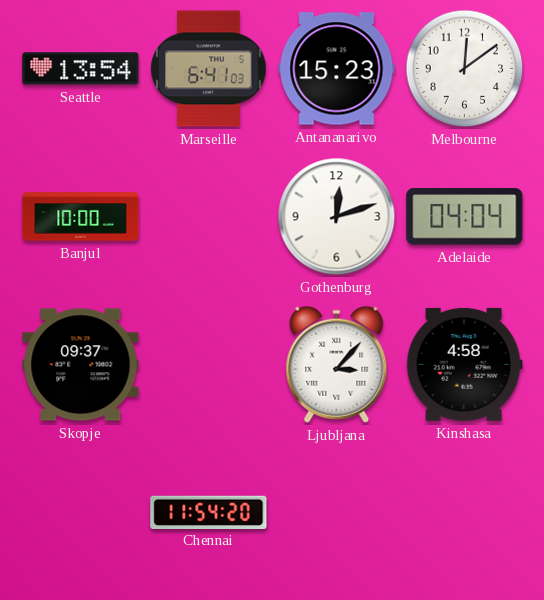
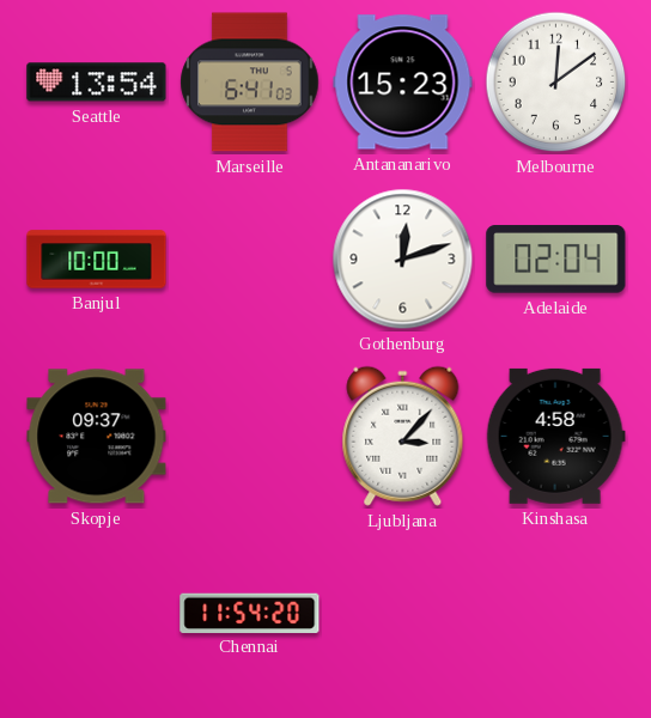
Adelaide: 04:04 -> 02:04 (556, 260)
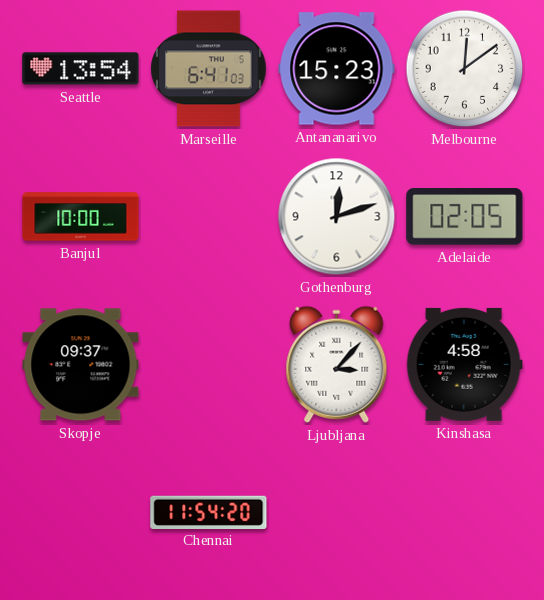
Adelaide: 02:04 -> 02:05 (465, 217)
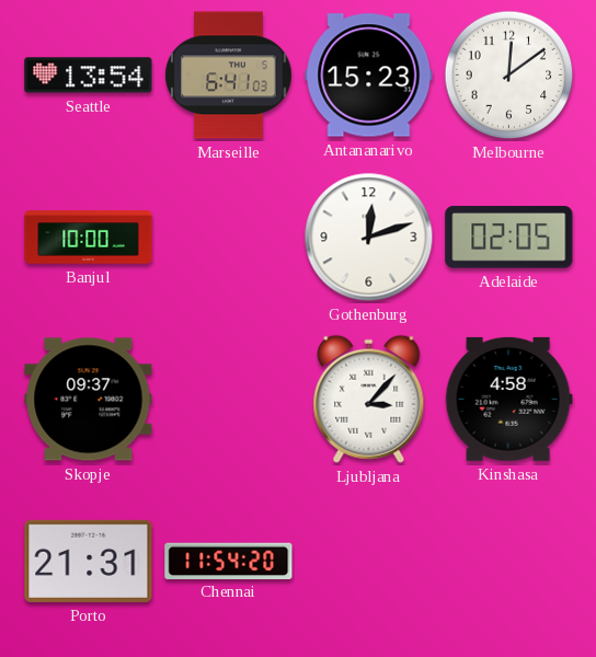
Porto: none -> 21:31 (89, 561)
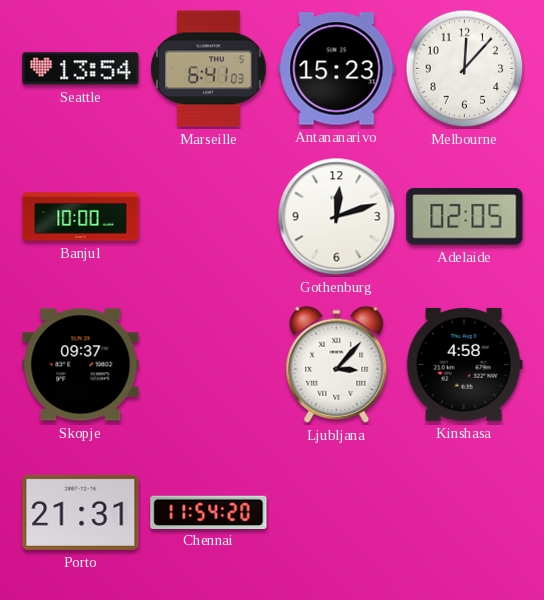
Melbourne: 12:09 -> 12:07 (465, 69)
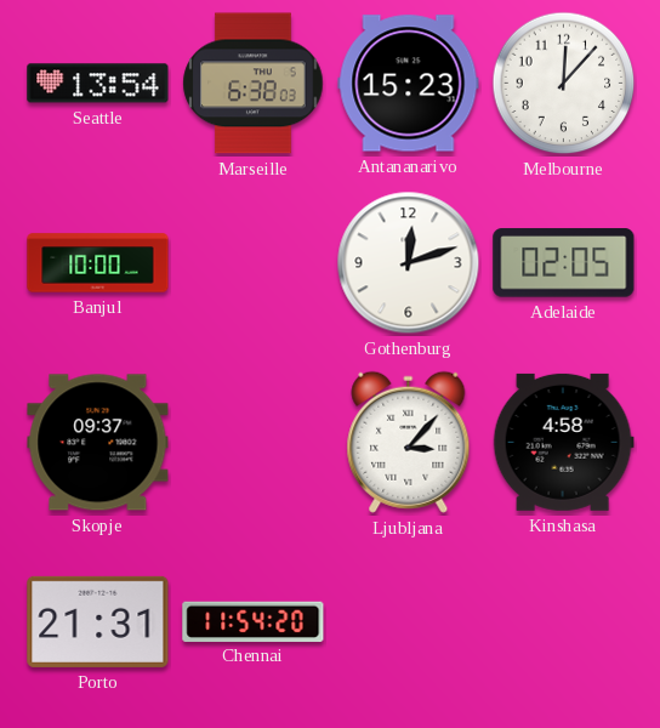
Marseille: 6:41 -> 6:38 (254, 84)
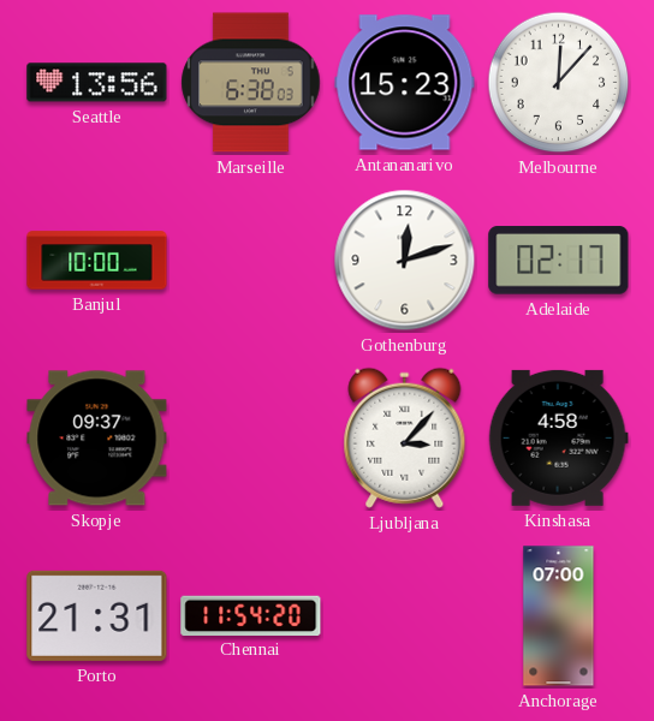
Seattle: 13:54 -> 13:56 (97, 83)
Adelaide: 02:05 -> 02:17 (559, 261)
Anchorage: none -> 07:00 (559, 616)
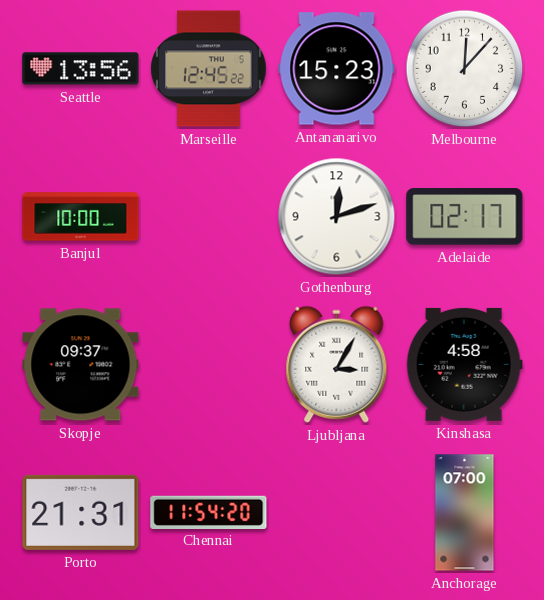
Marseille: 6:38 -> 12:45 (209, 69)
Ljubljana: 3:07 -> 3:05 (337, 364)
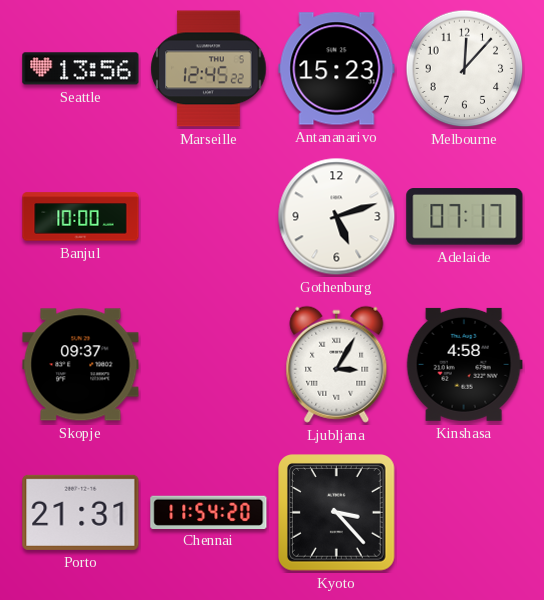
Gothenburg: 12:12 -> 5:12 (337, 217)
Adelaide: 02:17 -> 07:17 (465, 217)
Kyoto: none -> 3:23 (337, 513)
Anchorage: 07:00 -> none (465, 513)
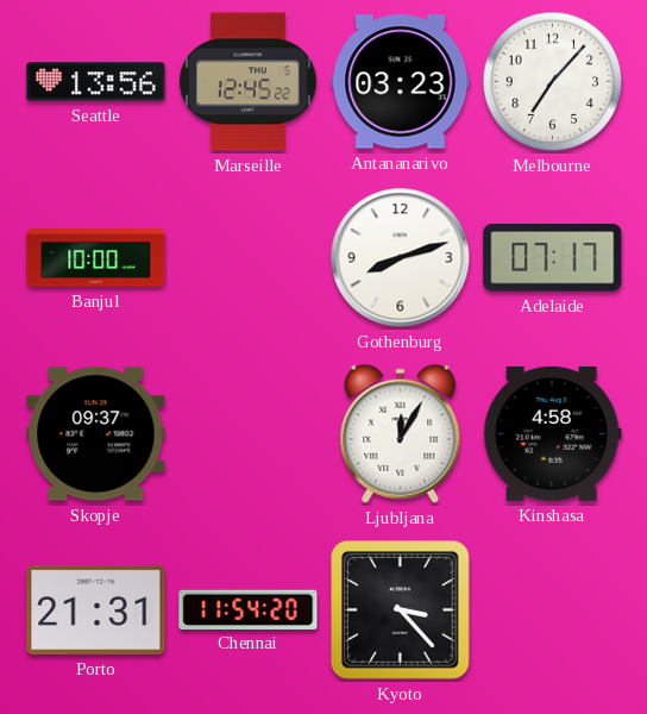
Antananarivo: 15:23 -> 03:23 (401, 82)
Melbourne: 12:07 -> 7:07 (553, 82)
Gothenburg: 5:12 -> 8:12 (401, 258)
Ljubljana: 3:05 -> 12:05 (401, 433)
